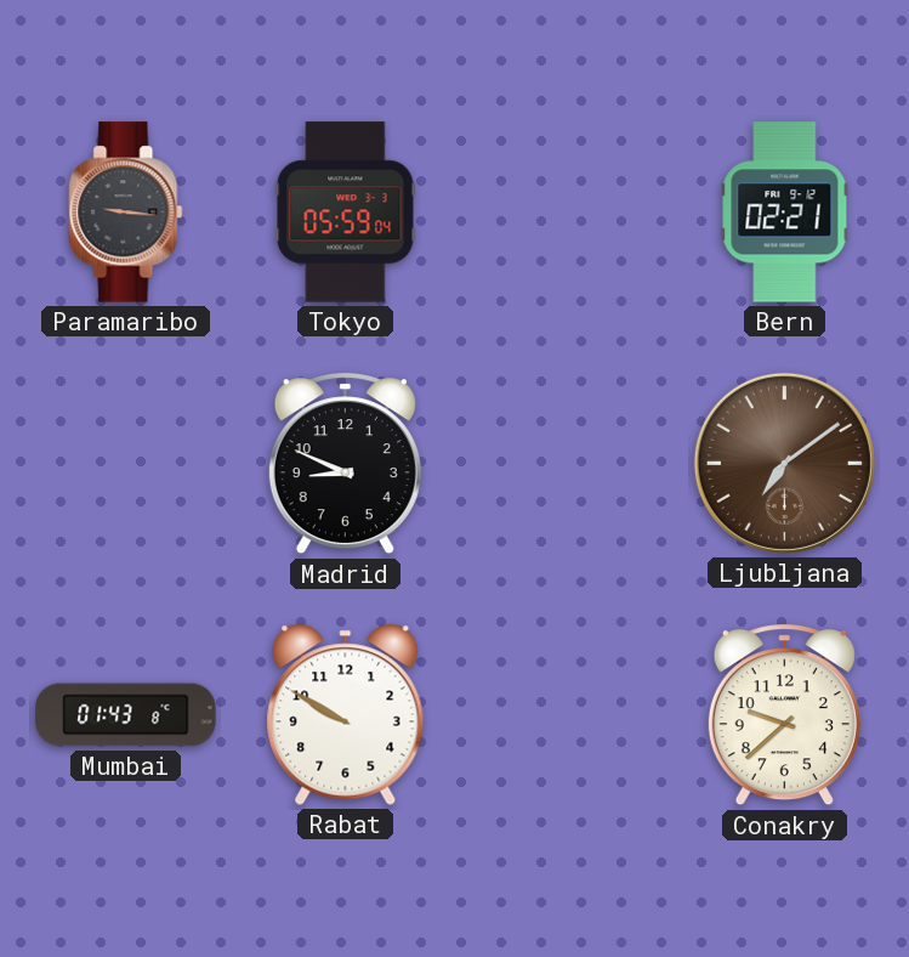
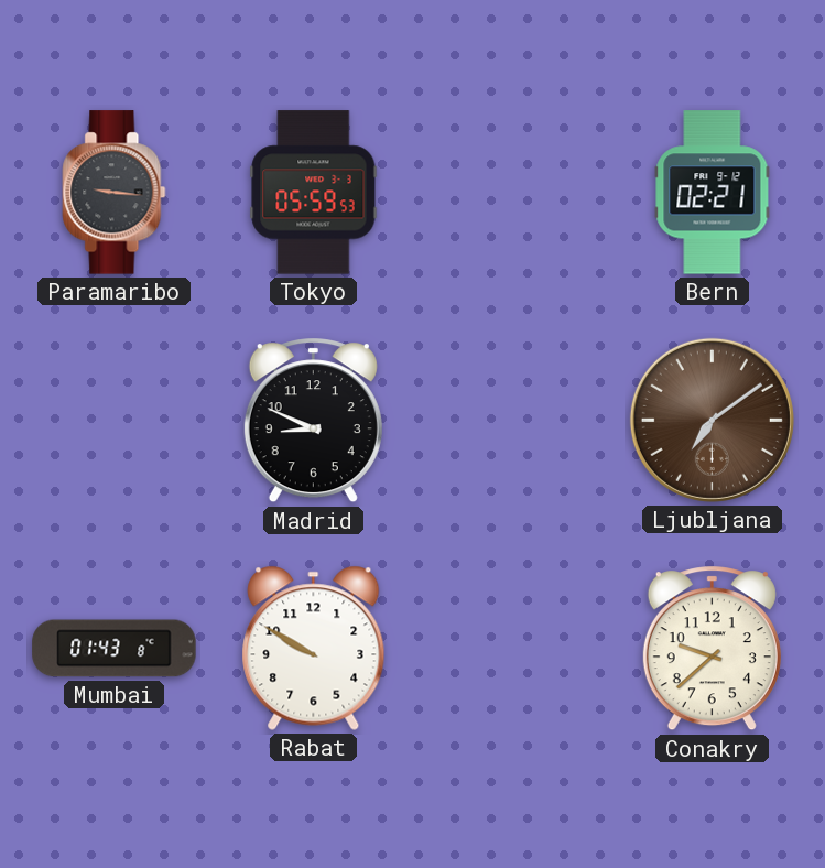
Tokyo: 05:59:04 -> 05:59:53 (314, 193)
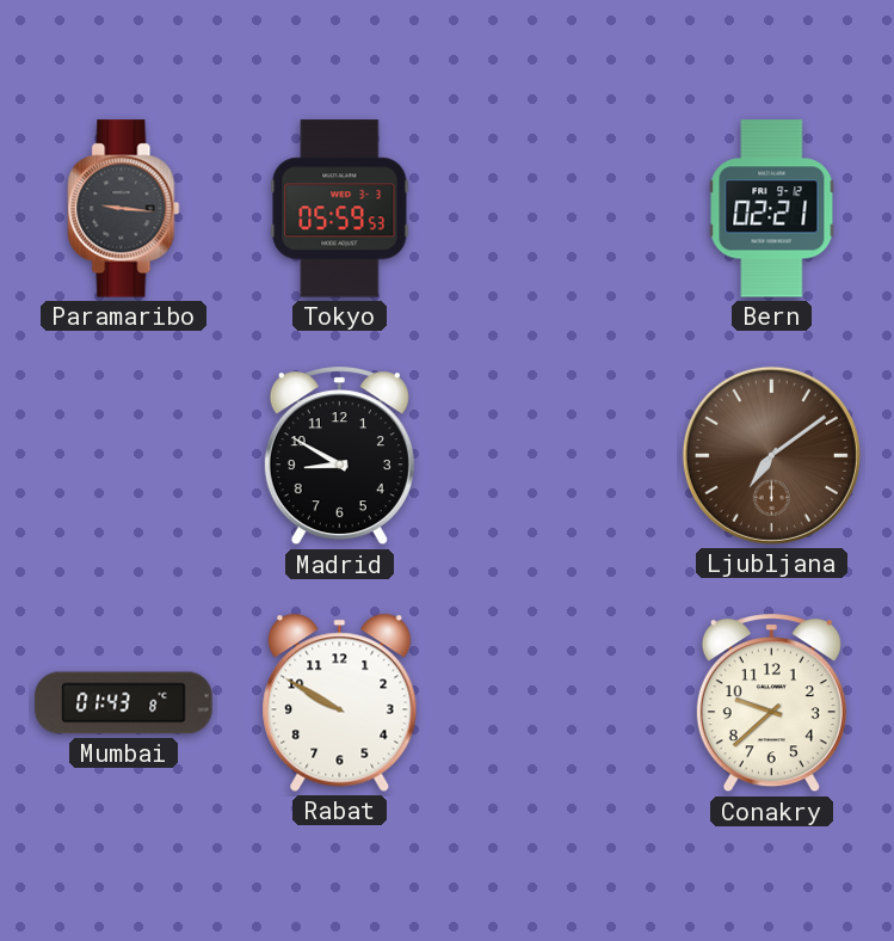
Madrid: 8:49 -> 8:50 (339, 456)
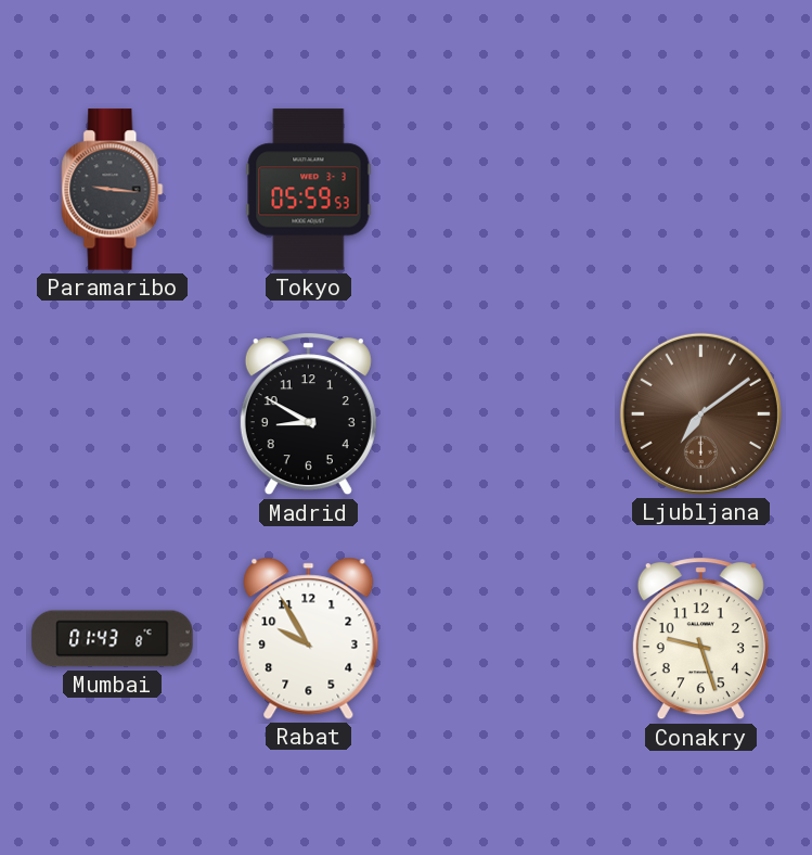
Bern: 02:21 -> none (772, 209)
Rabat: 9:50 -> 9:55 (309, 638)
Conakry: 9:38 -> 9:27 (700, 639)
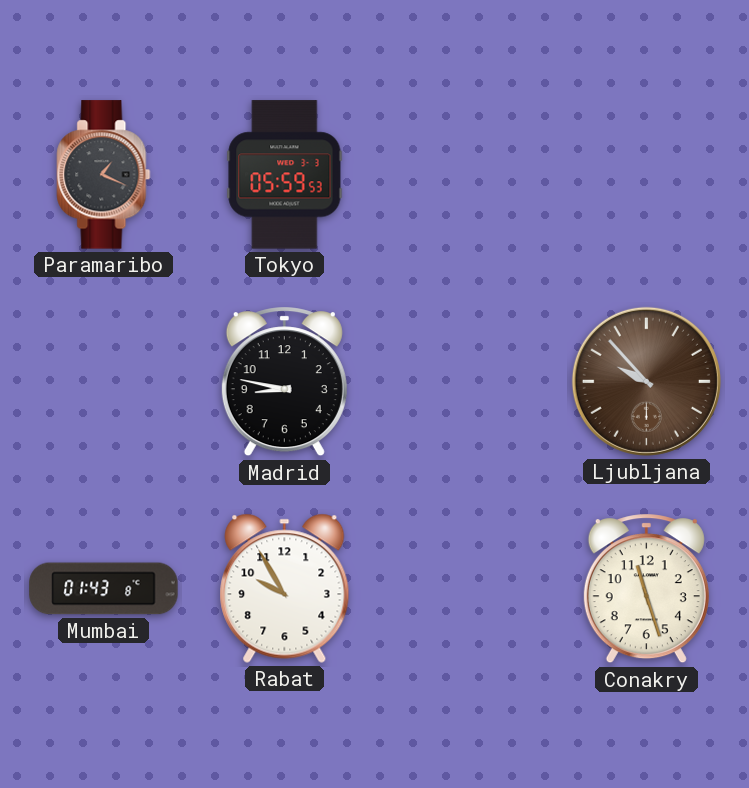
Paramaribo: 9:16 -> 1:19 (104, 175)
Madrid: 8:50 -> 8:47 (284, 382)
Ljubljana: 7:09 -> 9:53 (646, 381)
Conakry: 9:27 -> 11:27 (646, 589)
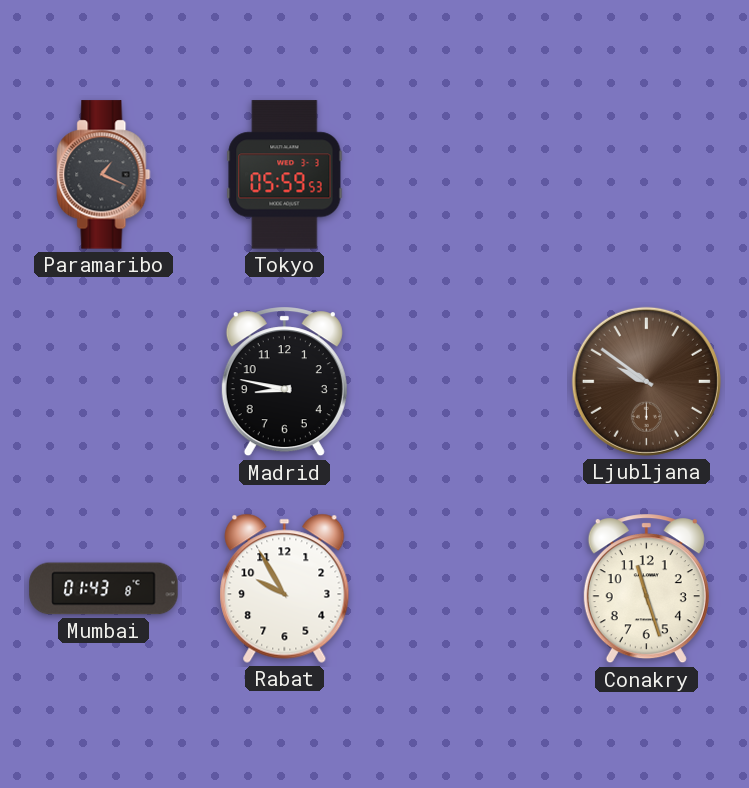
Ljubljana: 9:53 -> 9:51 (646, 381)
